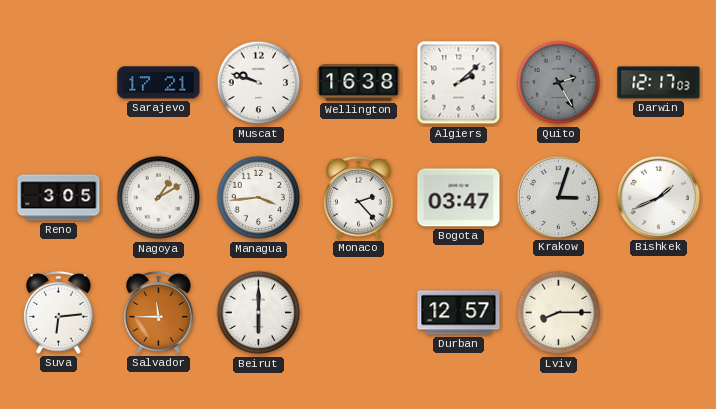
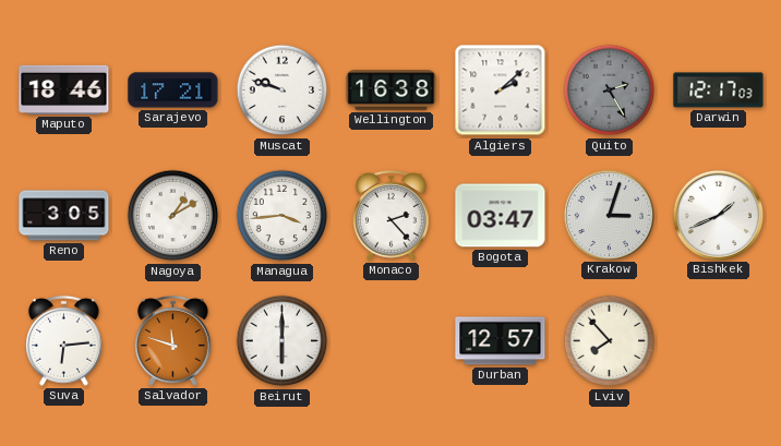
Maputo: none -> 18:46 (64, 89)
Salvador: 11:45 -> 11:48 (173, 340)
Lviv: 8:15 -> 7:53 (610, 341)
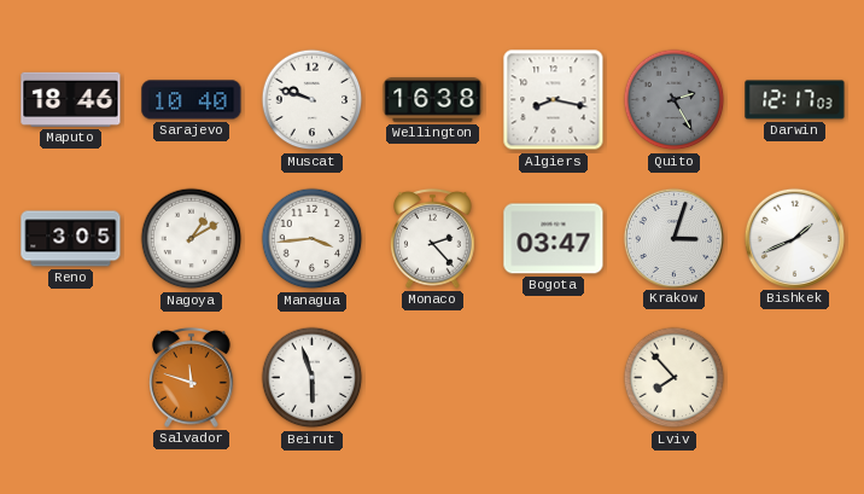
Sarajevo: 17:21 -> 10:40 (192, 100)
Algiers: 2:08 -> 8:17 (554, 100)
Suva: 6:14 -> none (64, 340)
Beirut: 6:00 -> 5:57 (313, 378)
Durban: 12:57 -> none (501, 341)
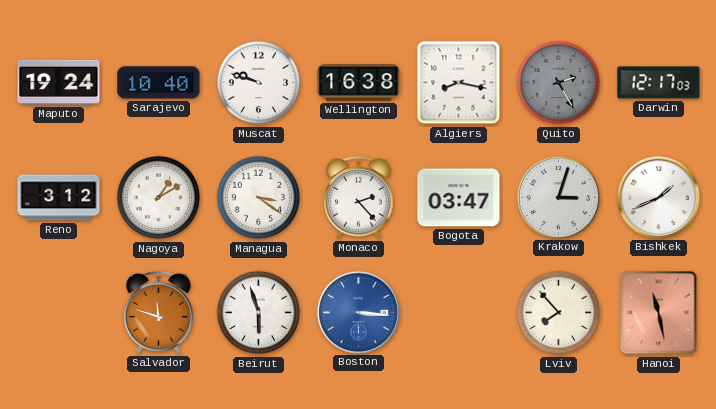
Maputo: 18:46 -> 19:24 (59, 82)
Reno: 3:05 -> 3:12 (59, 198)
Managua: 3:44 -> 3:21 (259, 198)
Boston: none -> 3:16 (358, 312)
Hanoi: none -> 11:28 (659, 313)
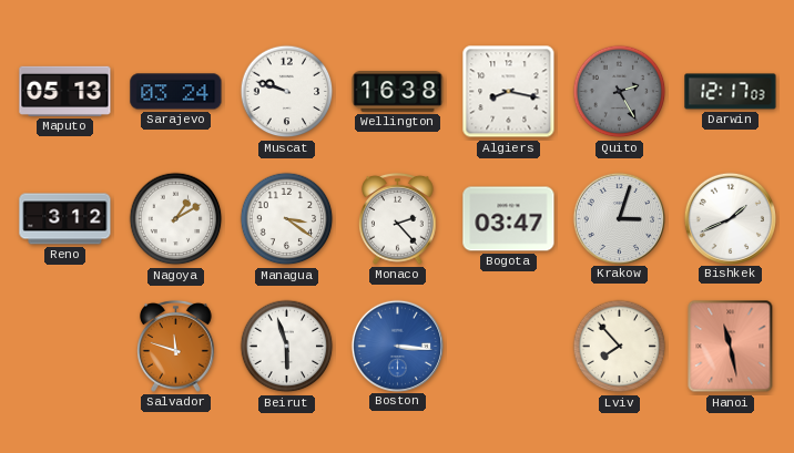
Maputo: 19:24 -> 05:13 (65, 91)
Sarajevo: 10:40 -> 03:24 (176, 92)
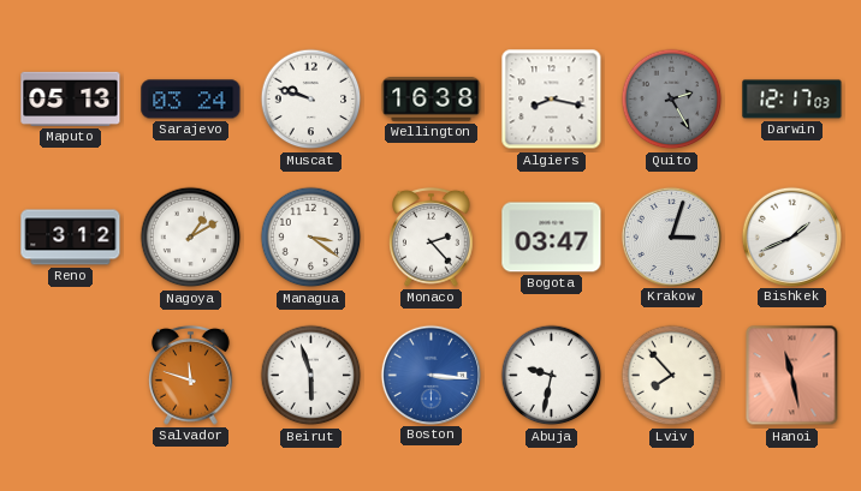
Abuja: none -> 9:32 (552, 376)
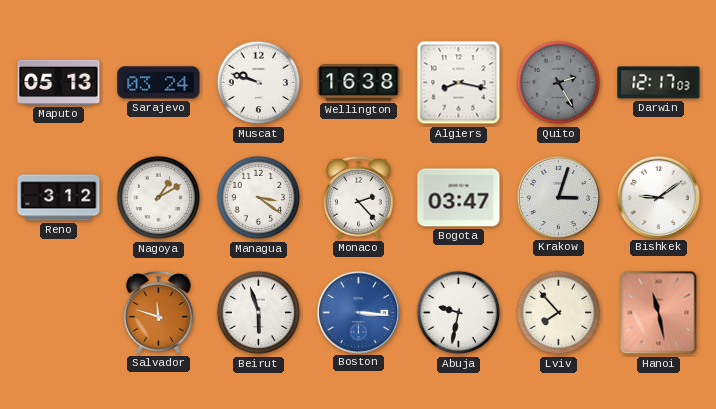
Bishkek: 1:41 -> 9:09 (658, 197)
